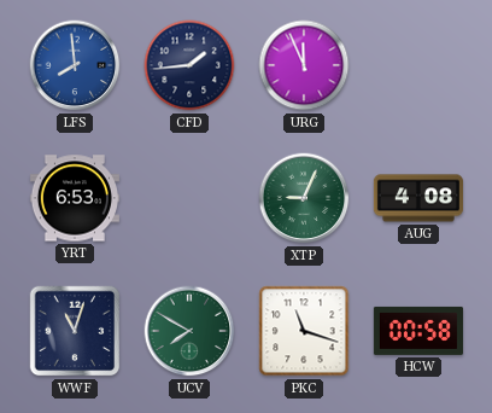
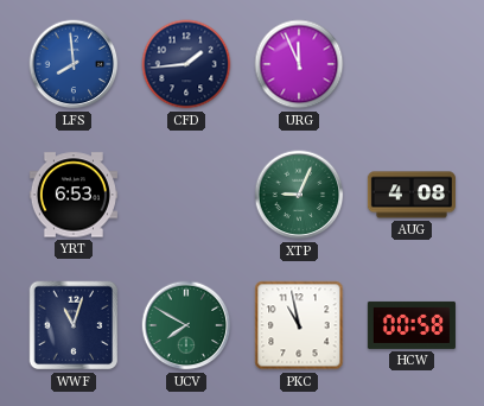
PKC: 11:18 -> 10:58 (299, 325)
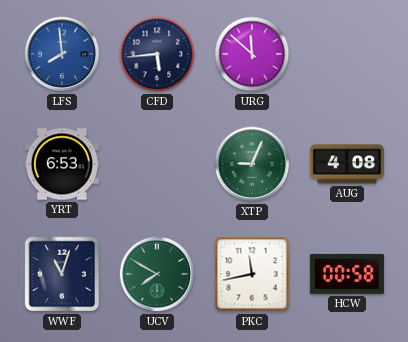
CFD: 1:44 -> 5:44 (157, 54)
URG: 11:56 -> 11:52 (252, 54)
PKC: 10:58 -> 11:43 (252, 274)
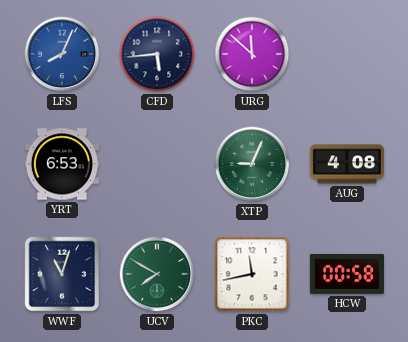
LFS: 7:59 -> 8:04 (62, 54)
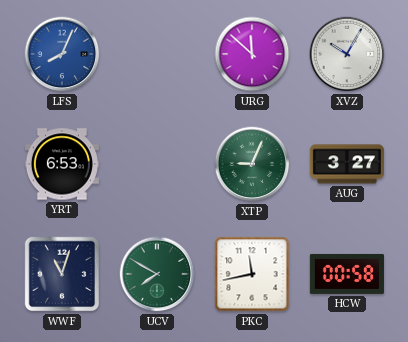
CFD: 5:44 -> none (157, 54)
XVZ: none -> 10:05 (347, 54)
AUG: 4:08 -> 3:27 (347, 164)
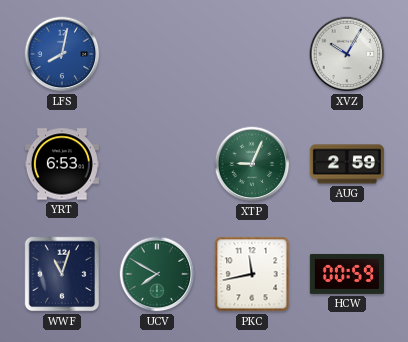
LFS: 8:04 -> 8:02 (62, 54)
URG: 11:52 -> none (252, 54)
AUG: 3:27 -> 2:59 (347, 164)
HCW: 00:58 -> 00:59 (347, 274)
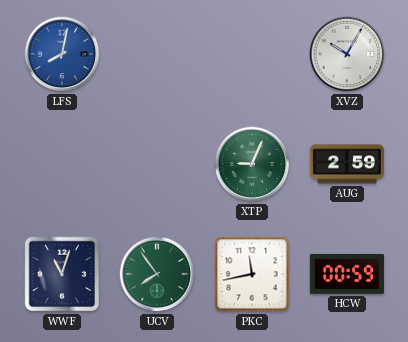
YRT: 6:53 -> none (62, 164)
UCV: 7:50 -> 7:54 (157, 274)
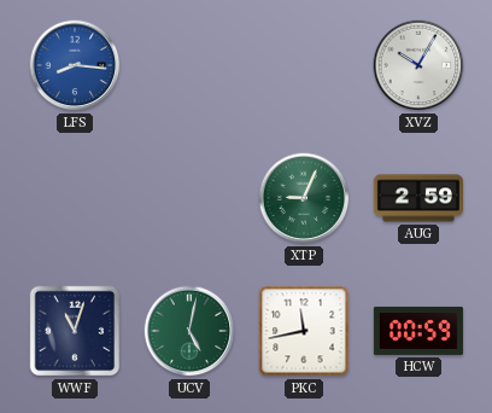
LFS: 8:02 -> 8:16 (75, 65)
UCV: 7:54 -> 5:02 (189, 331)
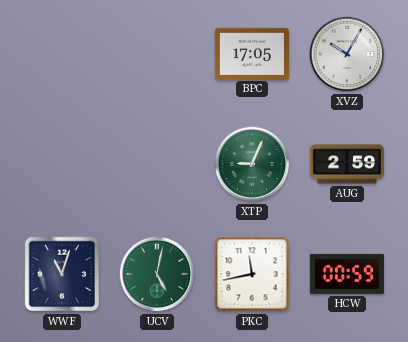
LFS: 8:16 -> none (75, 65)
BPC: none -> 17:05 (252, 53)
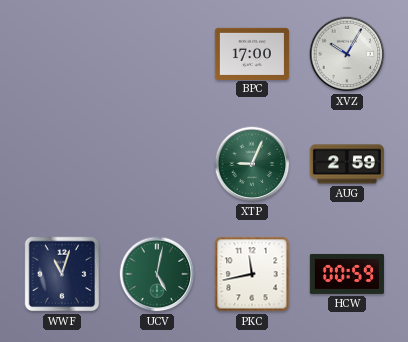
BPC: 17:05 -> 17:00 (252, 53)
